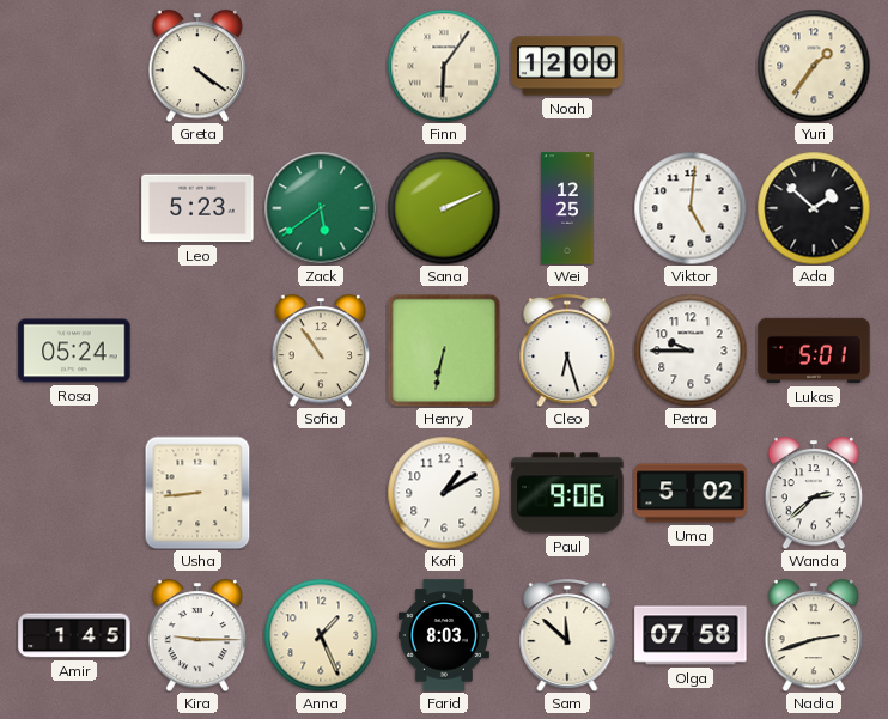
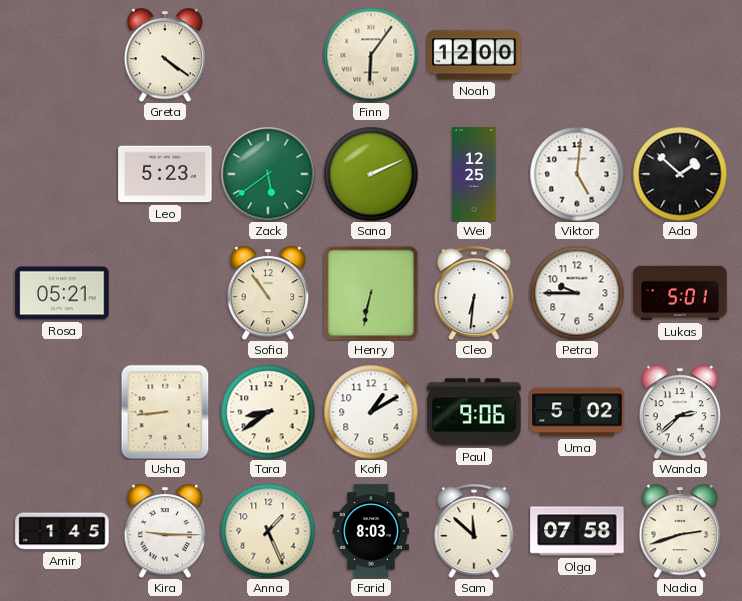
Yuri: 1:36 -> none (814, 66)
Rosa: 05:24 -> 05:21 (62, 293)
Cleo: 6:27 -> 6:31 (474, 294)
Tara: none -> 8:39 (268, 412)
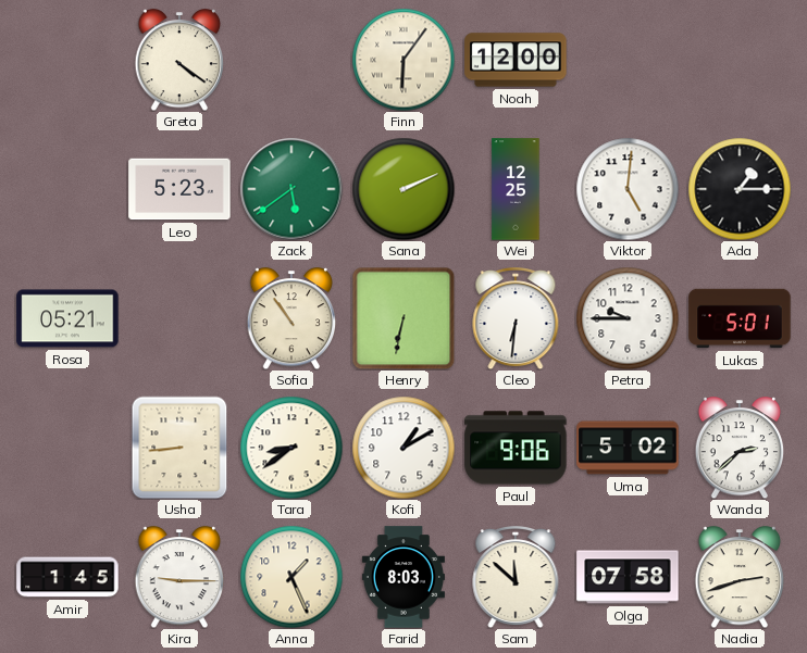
Ada: 1:52 -> 1:15 (740, 189)
